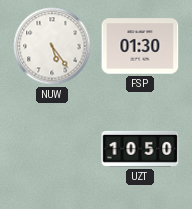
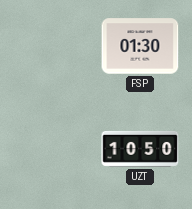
NUW: 5:24 -> none (52, 46)
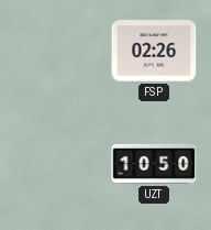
FSP: 01:30 -> 02:26 (154, 51)
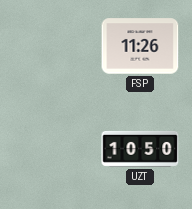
FSP: 02:26 -> 11:26 (140, 46)
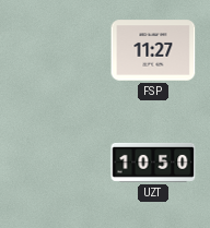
FSP: 11:26 -> 11:27 (153, 50)
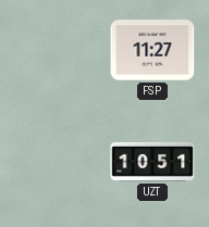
UZT: 10:50 -> 10:51 (152, 162)
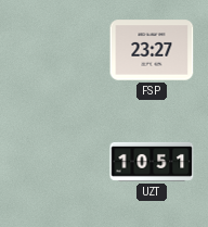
FSP: 11:27 -> 23:27 (152, 50)
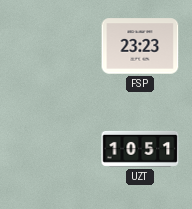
FSP: 23:27 -> 23:23 (140, 46)
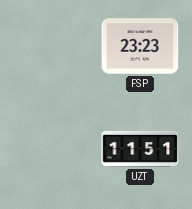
UZT: 10:51 -> 11:51 (140, 149)
